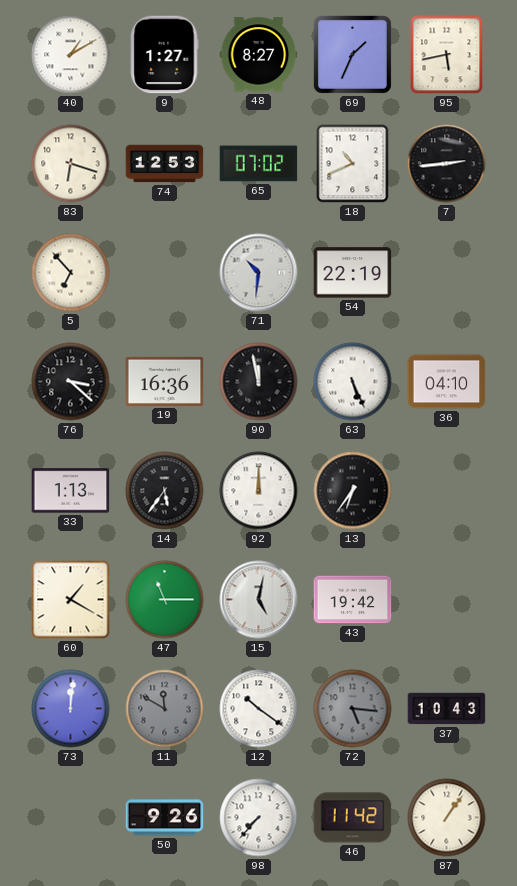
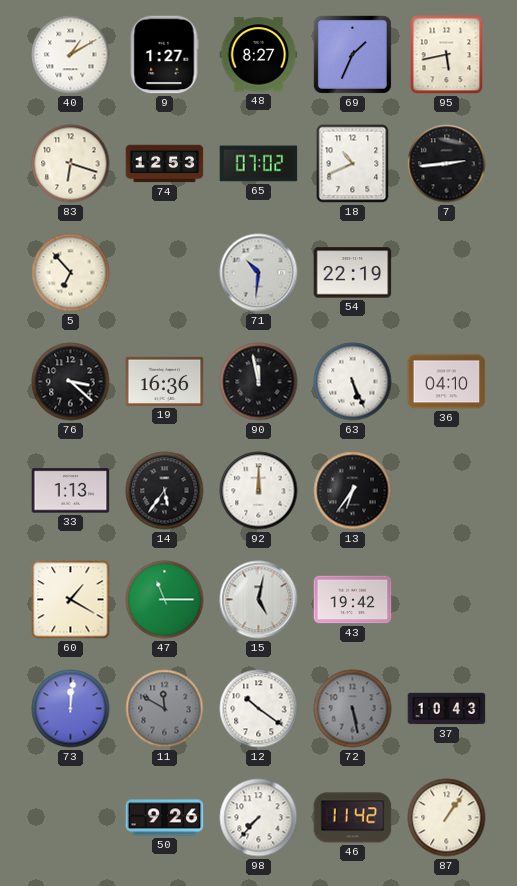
72: 5:16 -> 5:28 (353, 709)
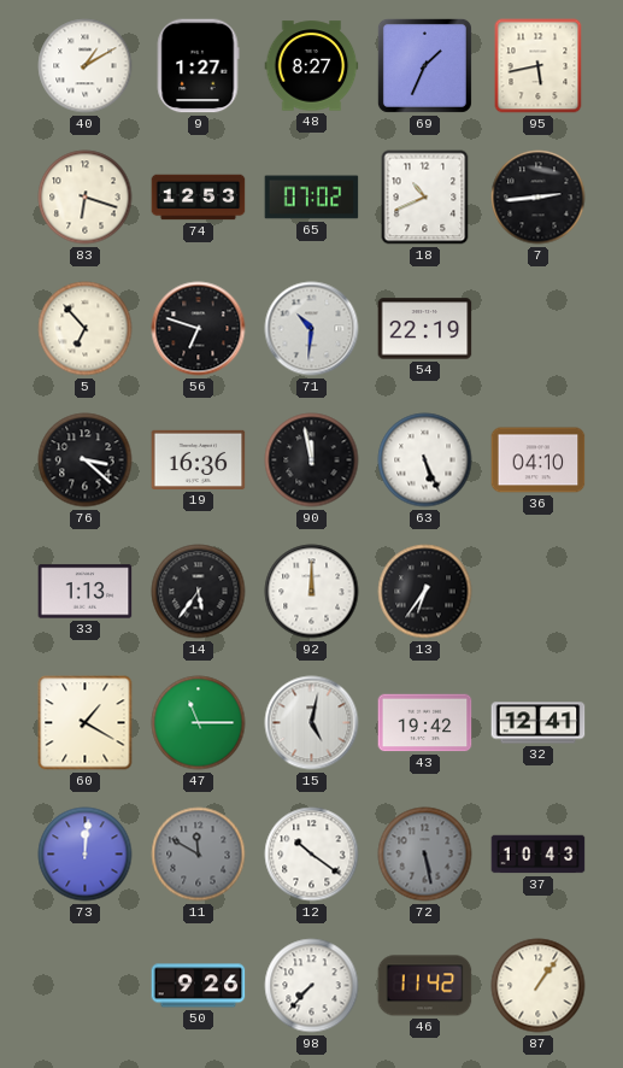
56: none -> 6:48 (199, 329)
32: none -> 12:41 (539, 723)
